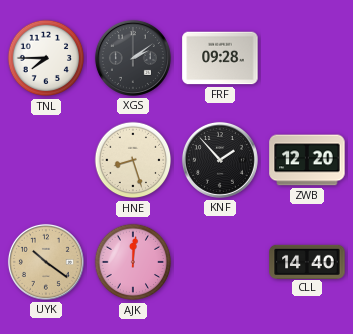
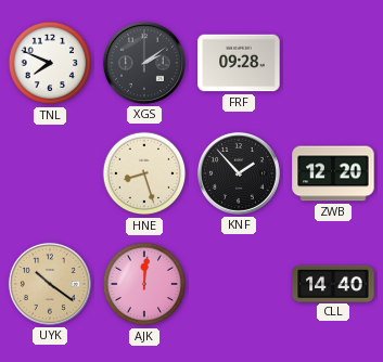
TNL: 7:45 -> 7:49 (50, 63)
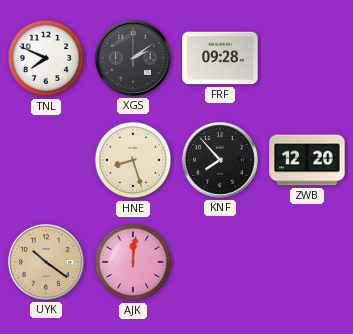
KNF: 1:53 -> 7:53 (220, 160)
CLL: 14:40 -> none (333, 283)
